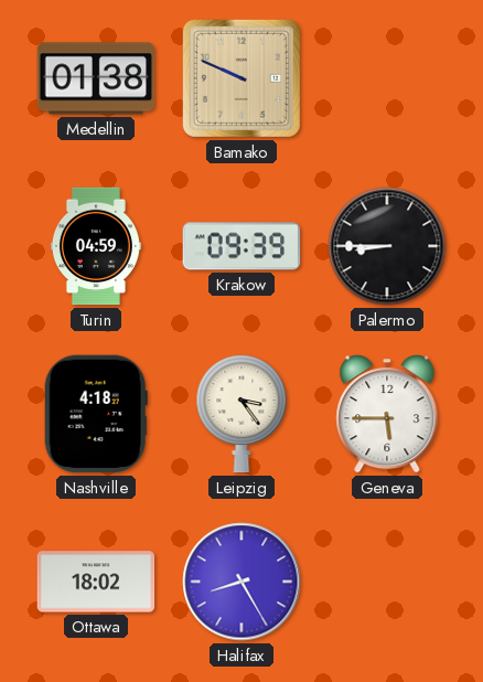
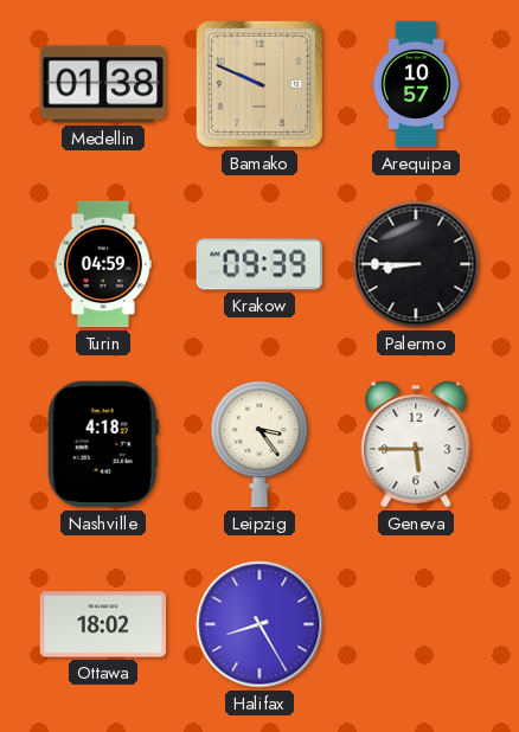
Arequipa: none -> 10:57 (417, 84)
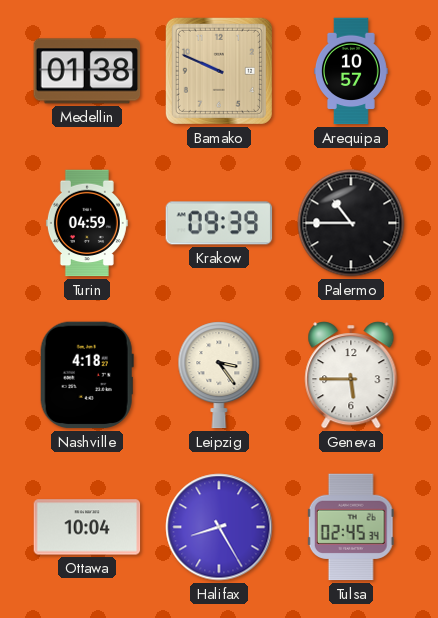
Palermo: 8:45 -> 10:45 (351, 223)
Ottawa: 18:02 -> 10:04 (87, 527)
Tulsa: none -> 02:45 (351, 527)
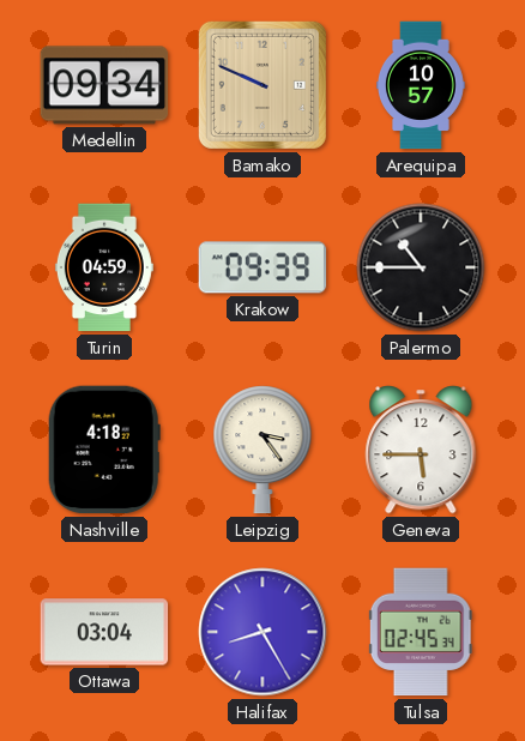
Medellin: 01:38 -> 09:34 (104, 85)
Ottawa: 10:04 -> 03:04 (104, 632)
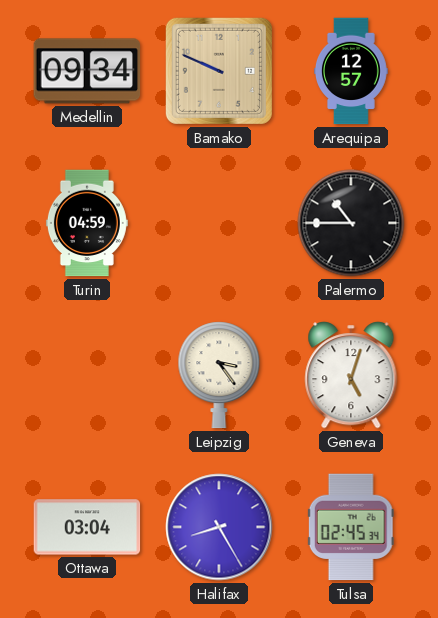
Arequipa: 10:57 -> 12:57 (352, 71)
Krakow: 09:39 -> none (262, 267)
Nashville: 4:18 -> none (104, 450)
Geneva: 5:45 -> 5:03 (351, 375)
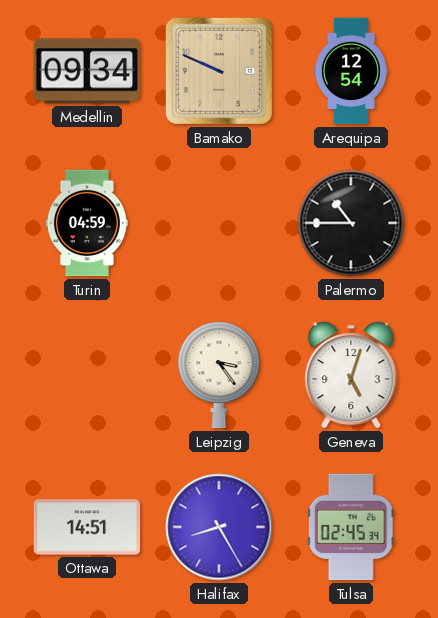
Arequipa: 12:57 -> 12:54 (352, 71)
Ottawa: 03:04 -> 14:51 (87, 527)
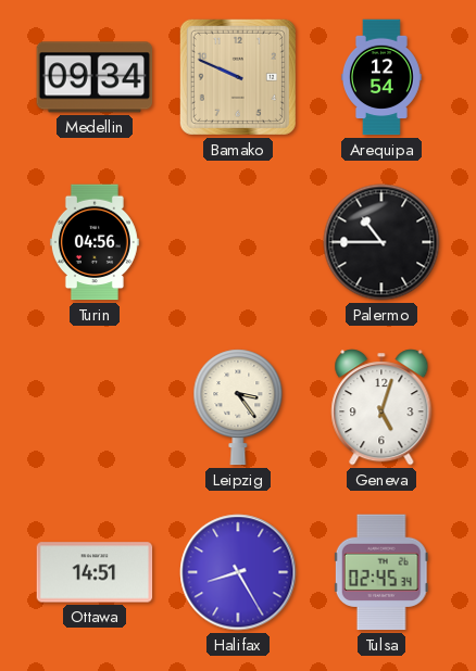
Turin: 04:59 -> 04:56 (95, 242)
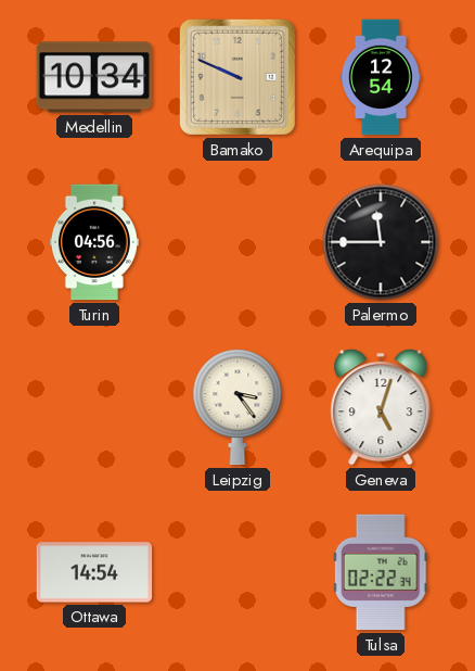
Medellin: 09:34 -> 10:34 (94, 77)
Palermo: 10:45 -> 11:45 (381, 242)
Ottawa: 14:51 -> 14:54 (94, 572)
Halifax: 8:25 -> none (238, 572)
Tulsa: 02:45 -> 02:22 (381, 572)
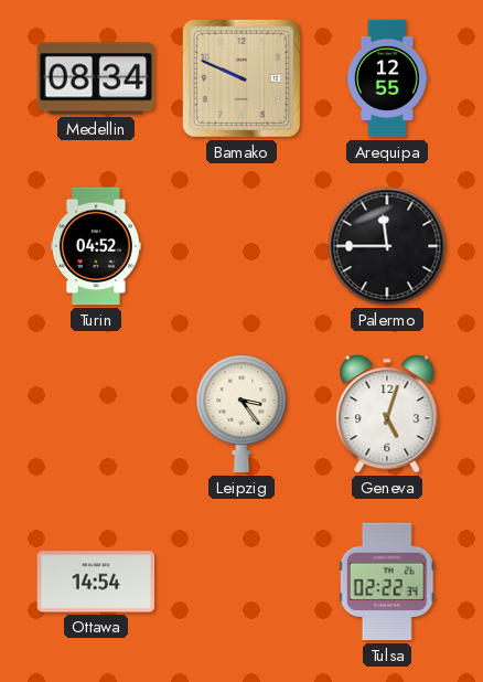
Medellin: 10:34 -> 08:34 (96, 78)
Arequipa: 12:54 -> 12:55 (388, 78)
Turin: 04:56 -> 04:52 (96, 246)
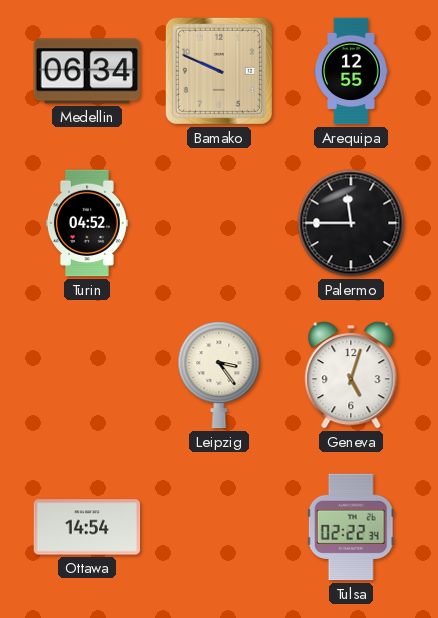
Medellin: 08:34 -> 06:34 (87, 71)
